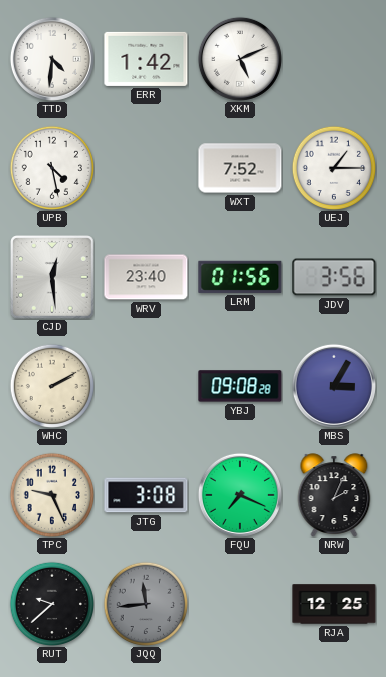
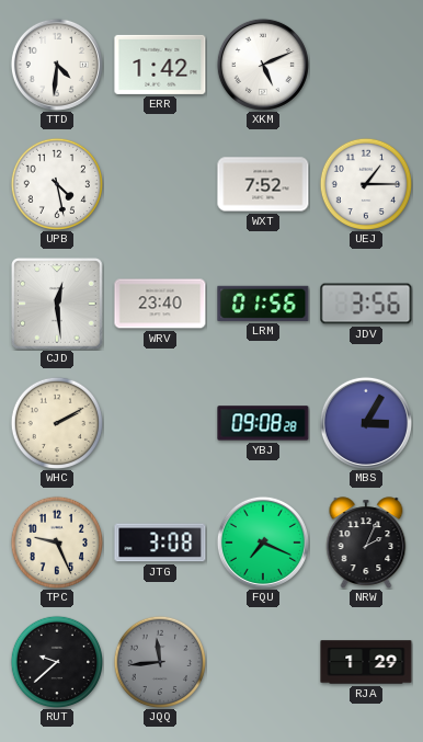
RJA: 12:25 -> 1:29 (366, 662)
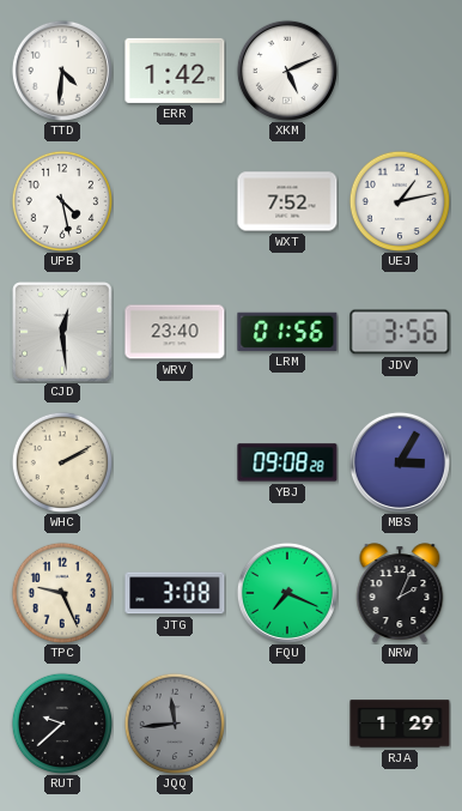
UEJ: 1:15 -> 1:13 (399, 200)
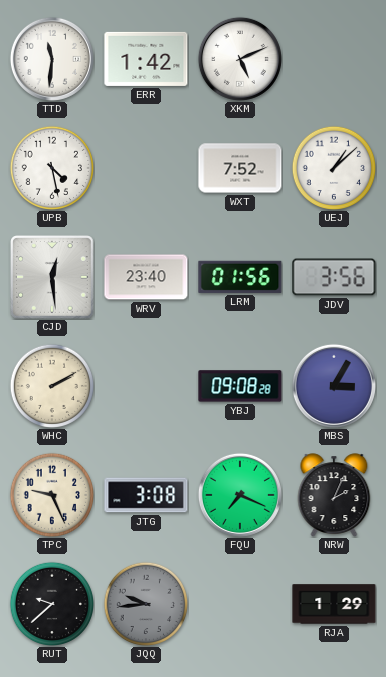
TTD: 4:31 -> 11:31 (52, 59)
UEJ: 1:13 -> 1:08 (333, 167)
JQQ: 11:44 -> 9:44 (145, 603)
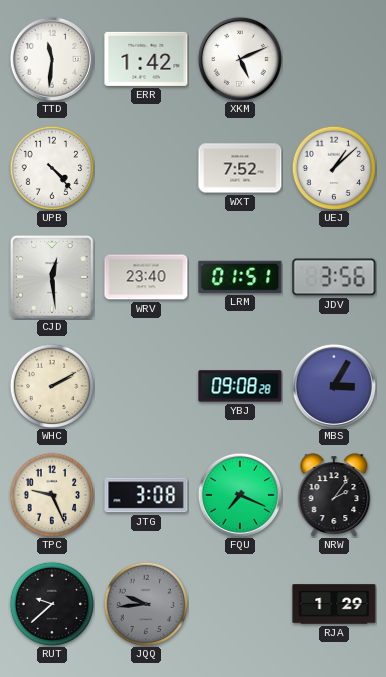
UPB: 4:28 -> 4:23 (51, 167)
LRM: 01:56 -> 01:51 (240, 277)
NRW: 2:04 -> 2:06 (334, 495)
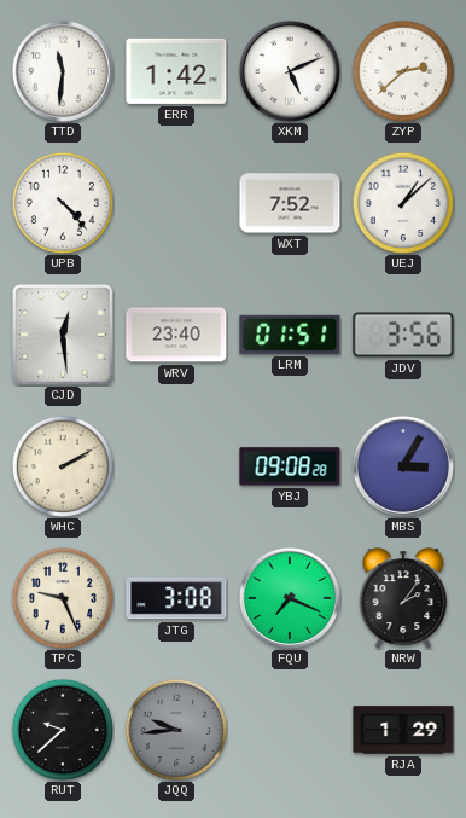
ZYP: none -> 2:38 (402, 70)
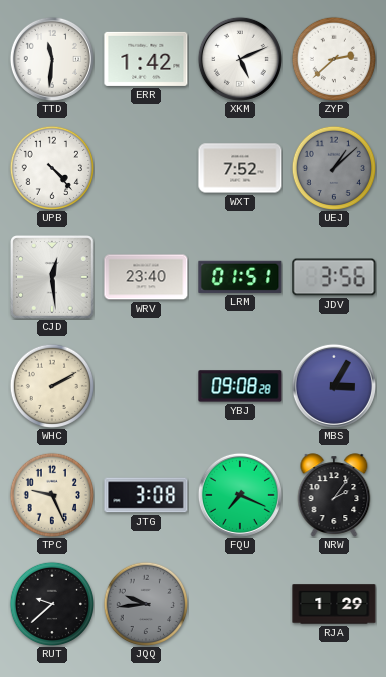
UEJ dial: white -> grey (333, 167)
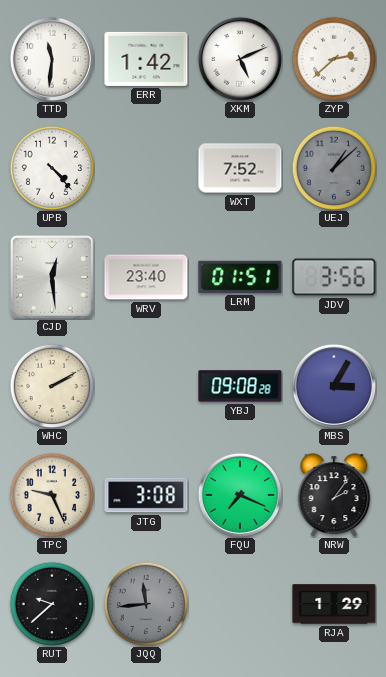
JQQ: 9:44 -> 11:44 (145, 603)
